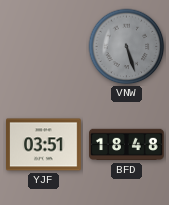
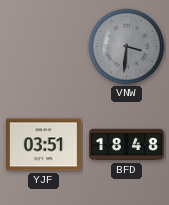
VNW: 5:27 -> 3:31 (127, 47)
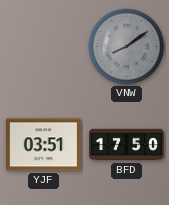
VNW: 3:31 -> 8:09 (127, 47)
BFD: 18:48 -> 17:50 (127, 145)
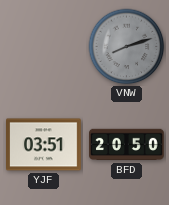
VNW: 8:09 -> 8:12 (127, 47)
BFD: 17:50 -> 20:50 (127, 145)
